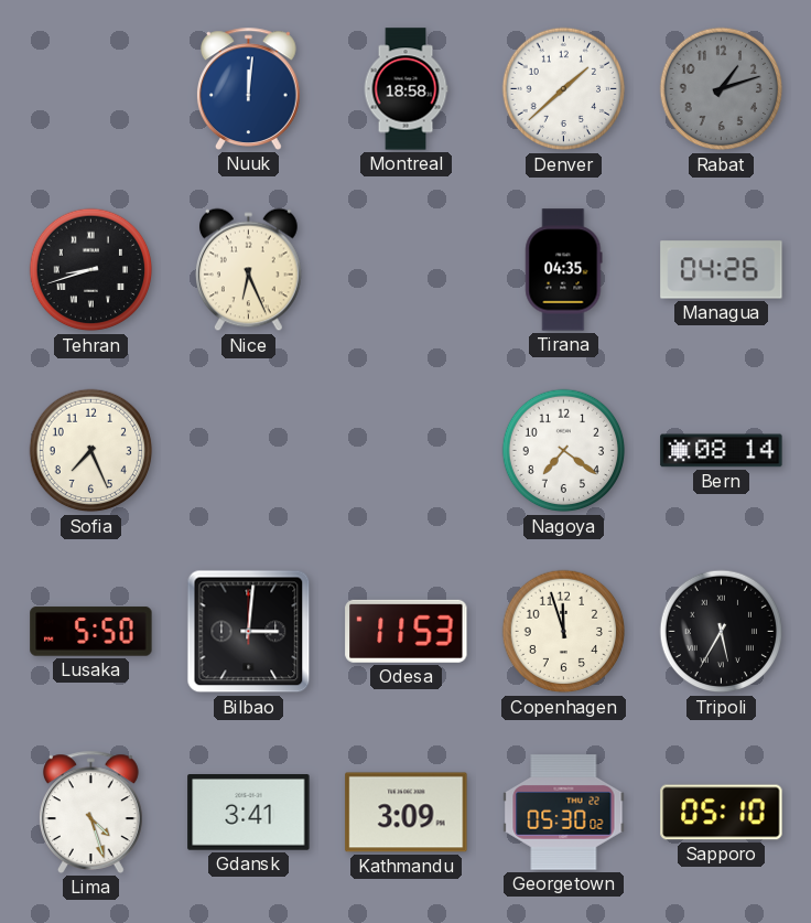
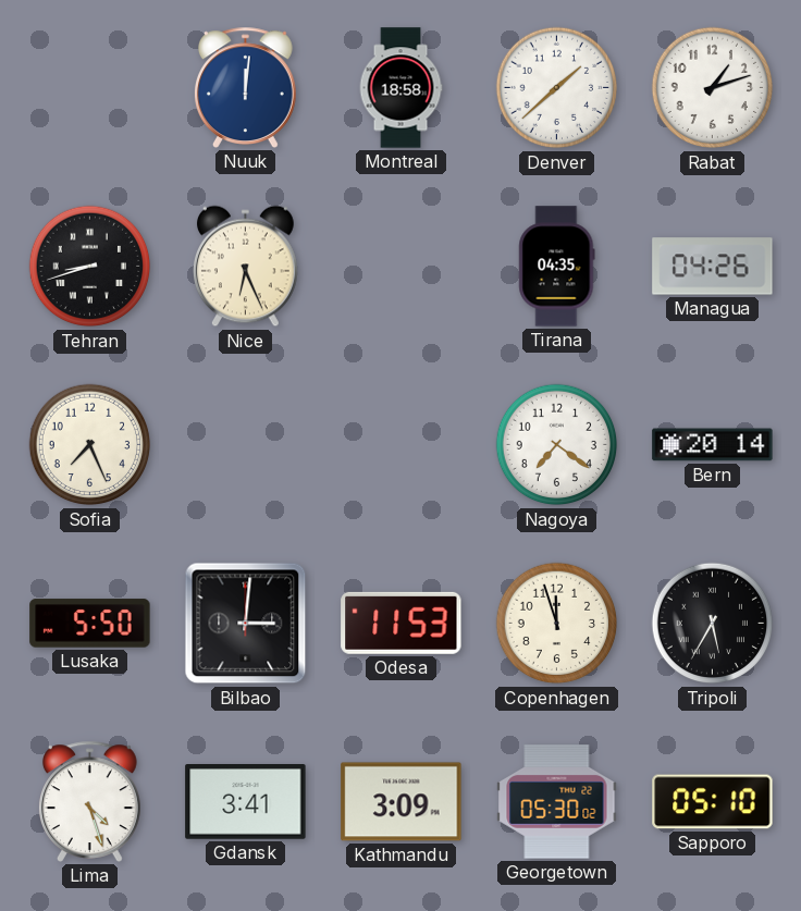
Rabat dial: grey -> white (713, 88)
Bern: 08:14 -> 20:14 (713, 445)
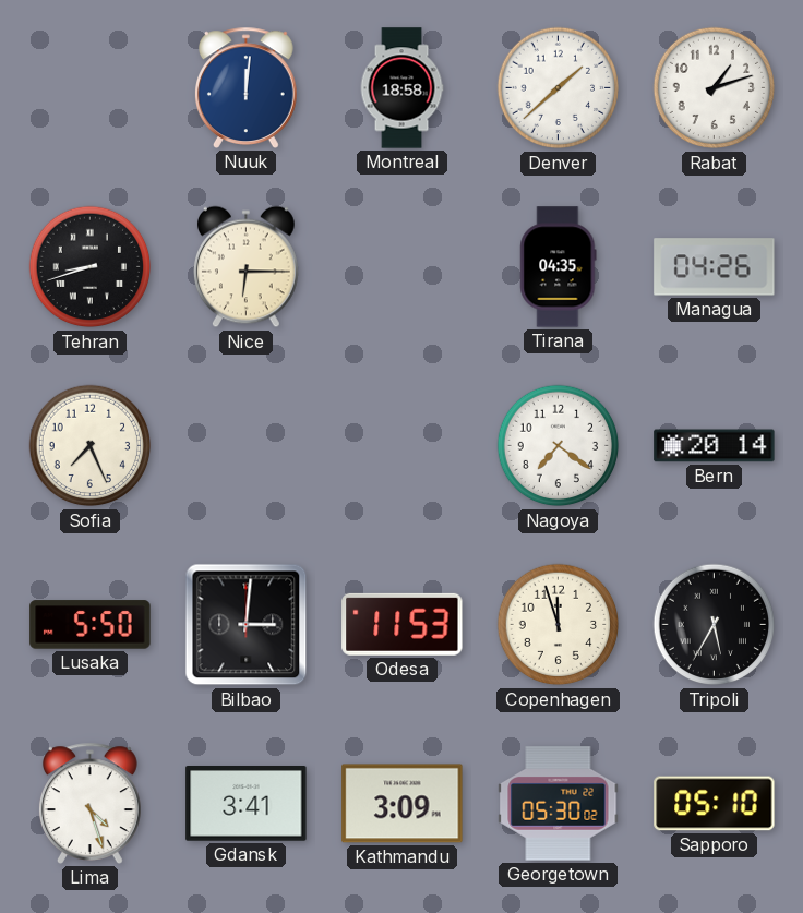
Nice: 6:26 -> 6:15 (247, 267)
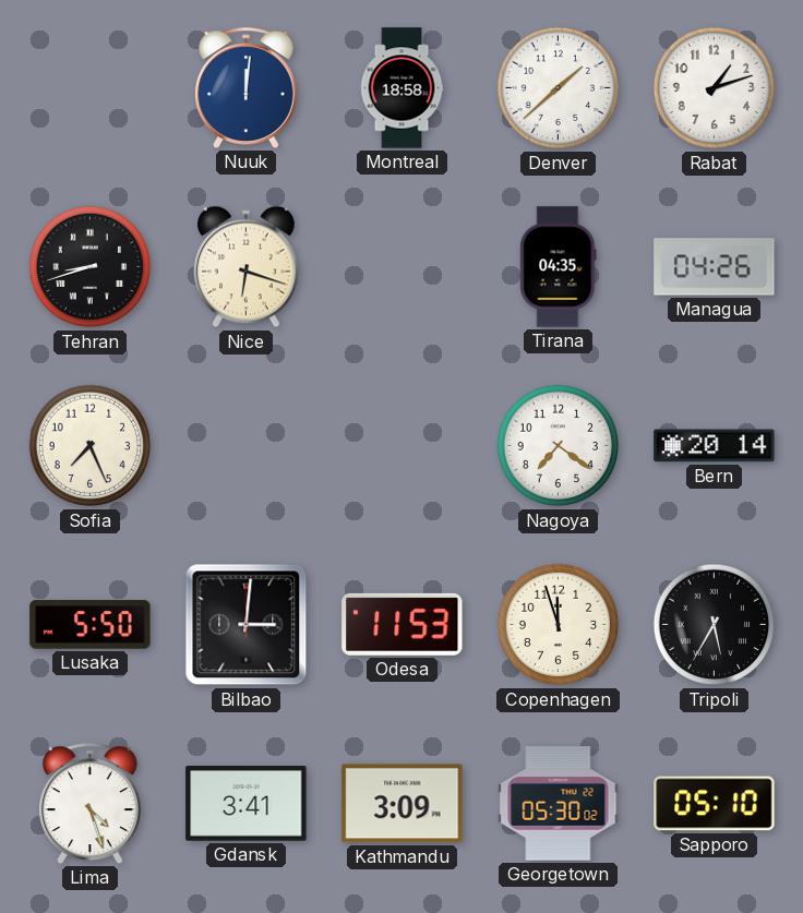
Nice: 6:15 -> 6:18 (247, 267)
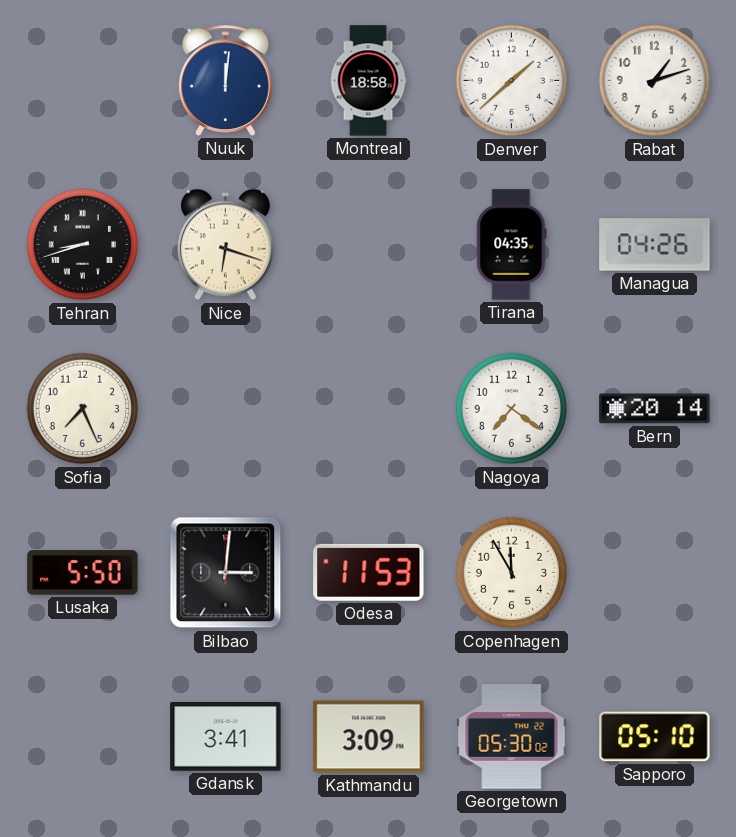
Copenhagen: 11:57 -> 11:55 (512, 573)
Tripoli: 5:35 -> none (715, 625)
Lima: 4:27 -> none (89, 803)
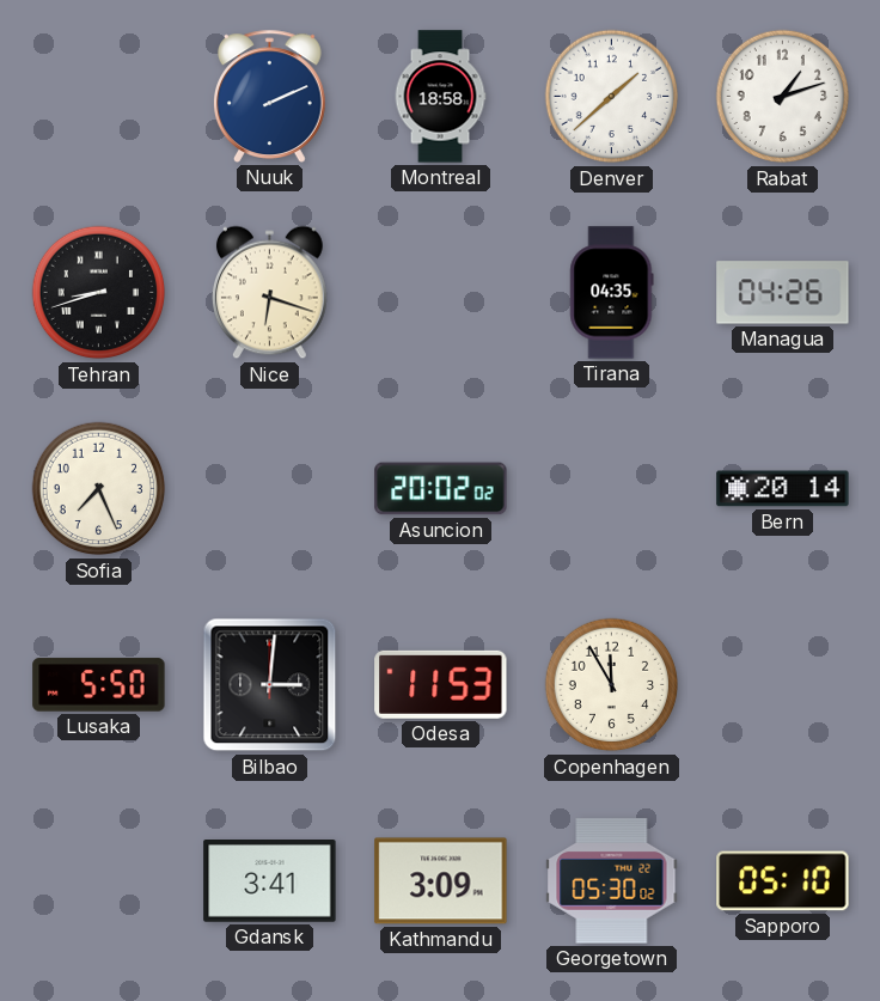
Nuuk: 12:01 -> 2:11 (269, 96)
Asuncion: none -> 20:02 (441, 489)
Nagoya: 7:21 -> none (512, 409)
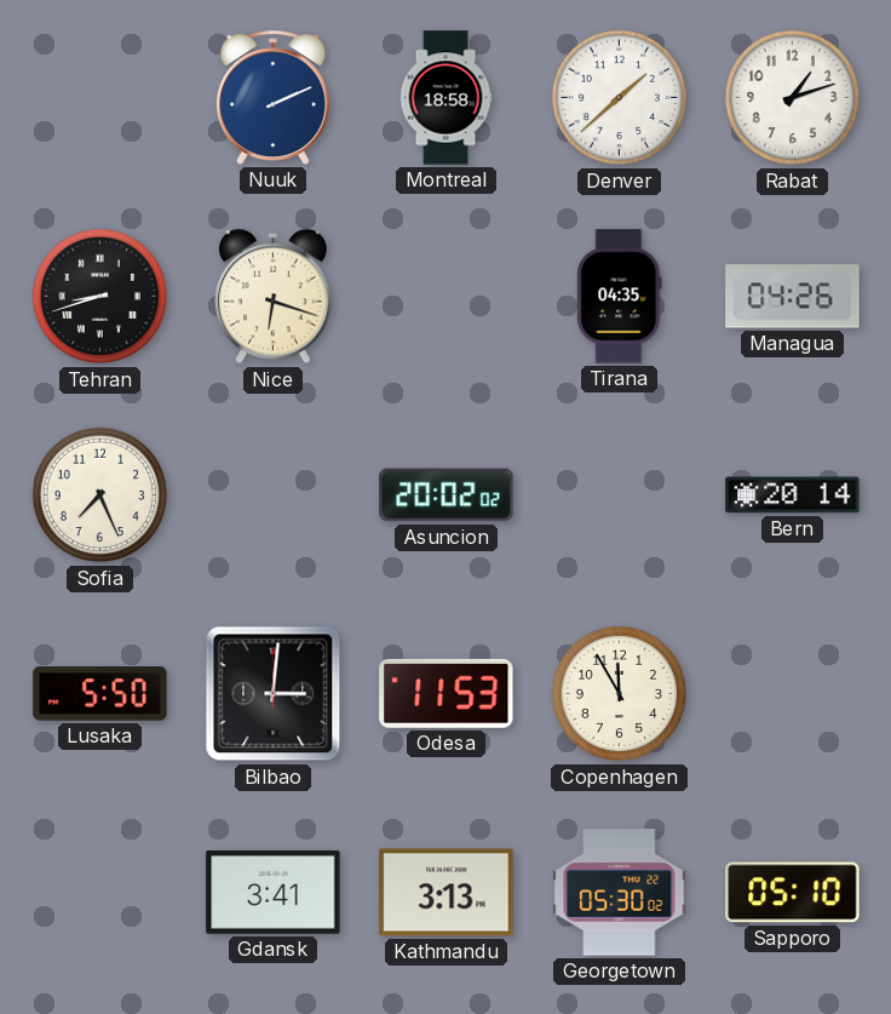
Kathmandu: 3:09 -> 3:13 (447, 893)
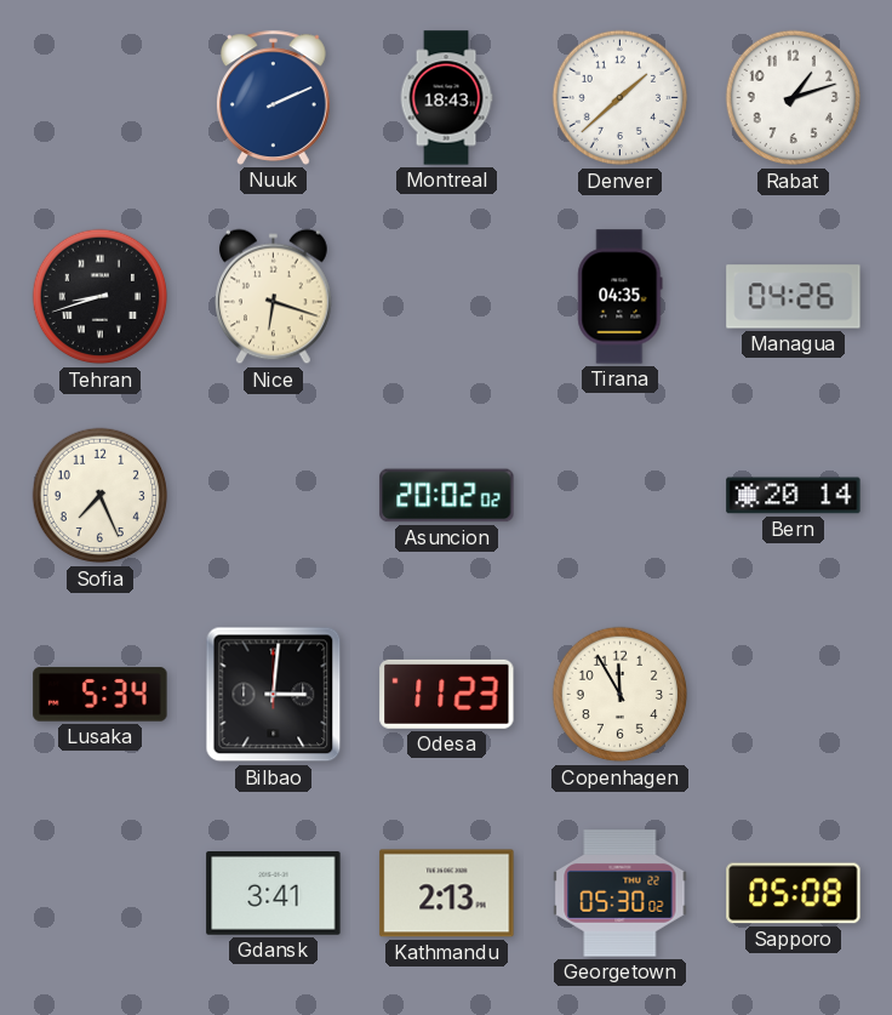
Montreal: 18:58 -> 18:43 (446, 98)
Lusaka: 5:50 -> 5:34 (101, 695)
Odesa: 11:53 -> 11:23 (447, 694)
Kathmandu: 3:13 -> 2:13 (447, 894)
Sapporo: 05:10 -> 05:08 (794, 894)
